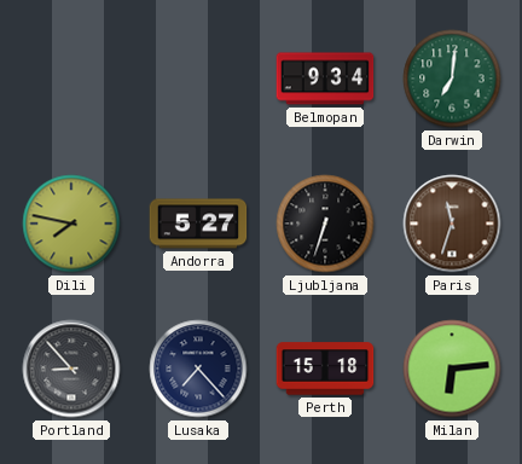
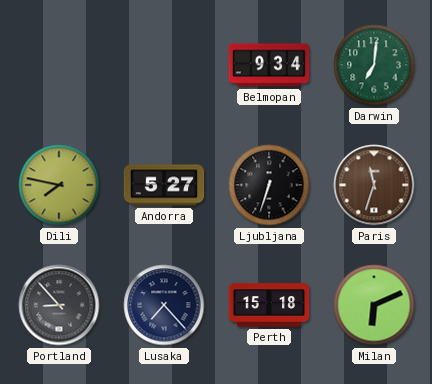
Milan: 6:14 -> 6:11 (374, 305)
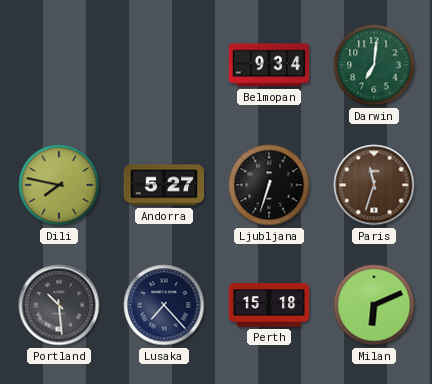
Portland: 8:53 -> 10:29 (59, 305)
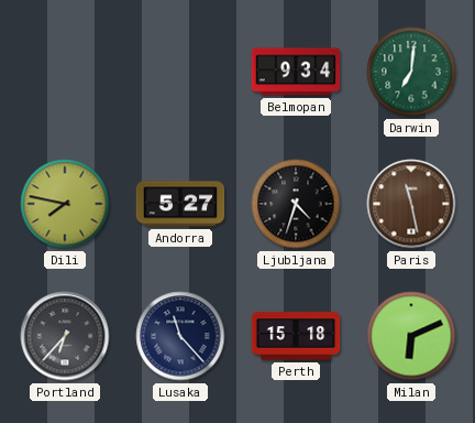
Ljubljana: 6:33 -> 4:33 (296, 204)
Paris: 11:33 -> 11:28 (411, 204)
Portland: 10:29 -> 6:37 (65, 336)
Lusaka: 7:23 -> 11:23 (180, 336)
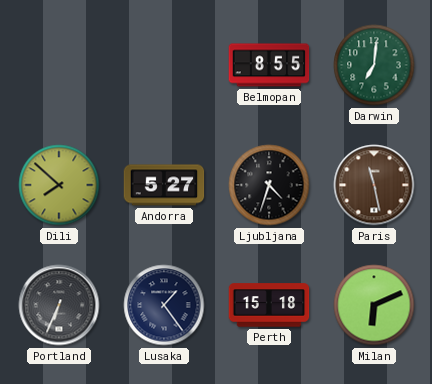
Belmopan: 9:34 -> 8:55 (269, 65)
Dili: 7:47 -> 7:52 (59, 185)
Portland: 6:37 -> 6:34 (59, 305)
Lusaka: 11:23 -> 1:24 (164, 305)
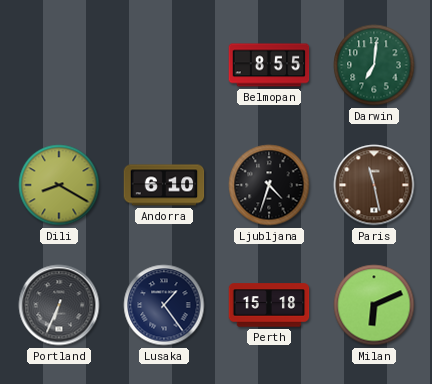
Dili: 7:52 -> 8:20 (59, 185)
Andorra: 5:27 -> 6:10 (164, 185)
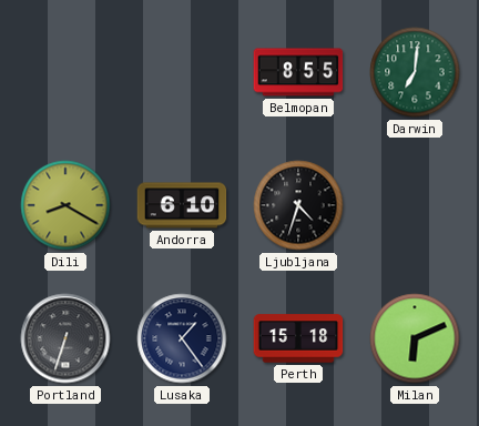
Paris: 11:28 -> none (374, 185)
Portland: 6:34 -> 6:33 (65, 338)
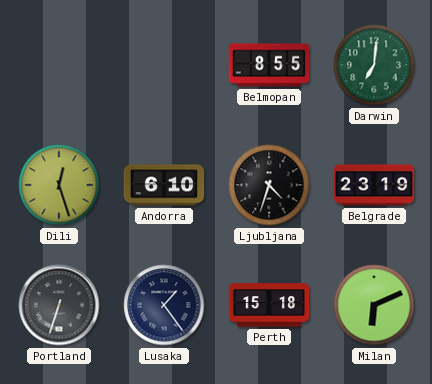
Dili: 8:20 -> 12:27 (59, 185)
Belgrade: none -> 23:19 (374, 185)
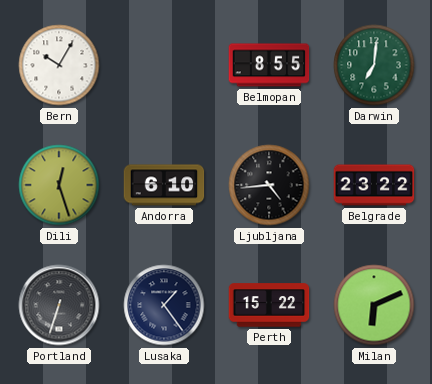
Bern: none -> 10:05 (59, 65)
Ljubljana: 4:33 -> 4:44 (269, 185)
Belgrade: 23:19 -> 23:22 (374, 185)
Perth: 15:18 -> 15:22 (269, 305)
